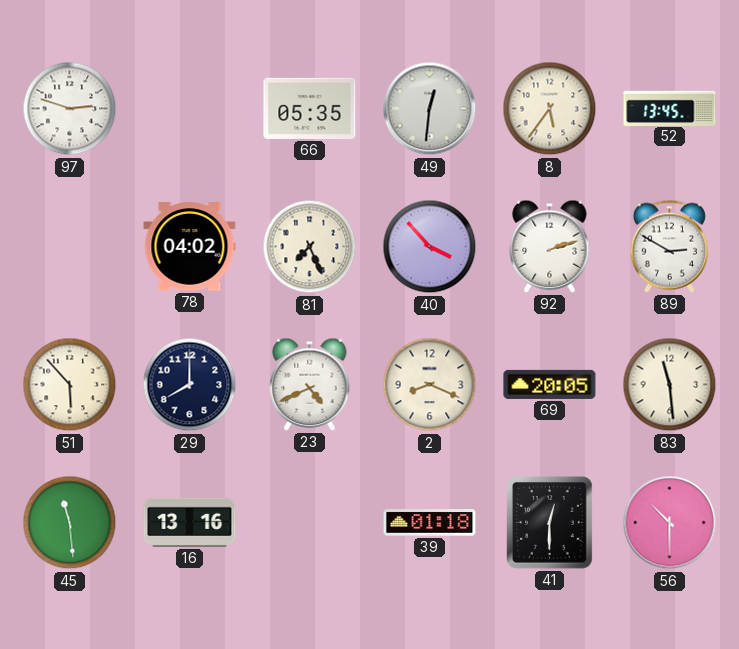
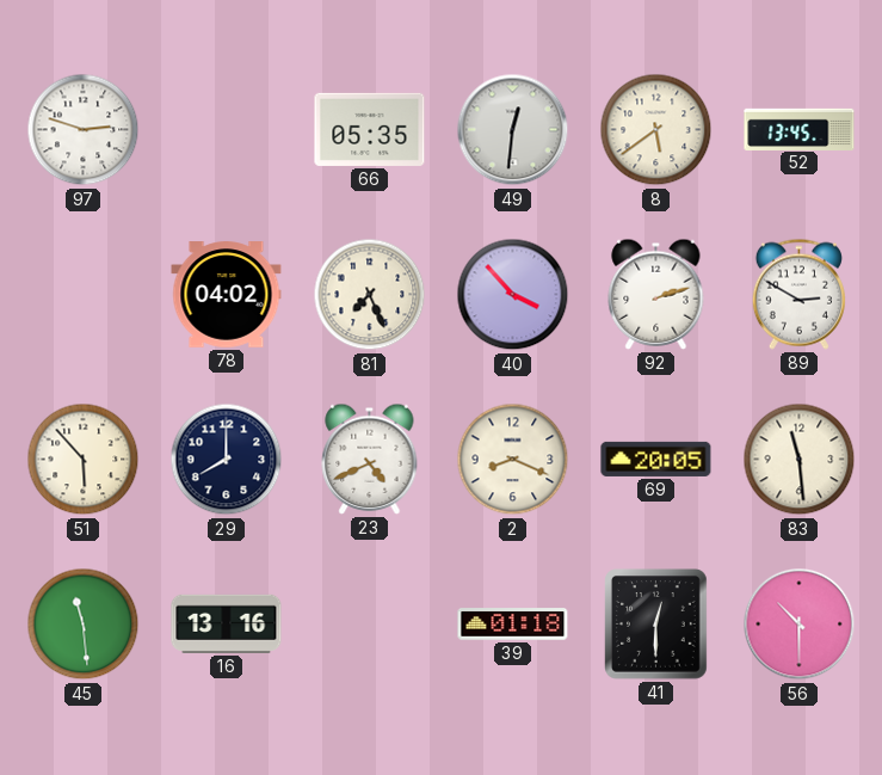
8: 5:36 -> 5:39 (656, 130)
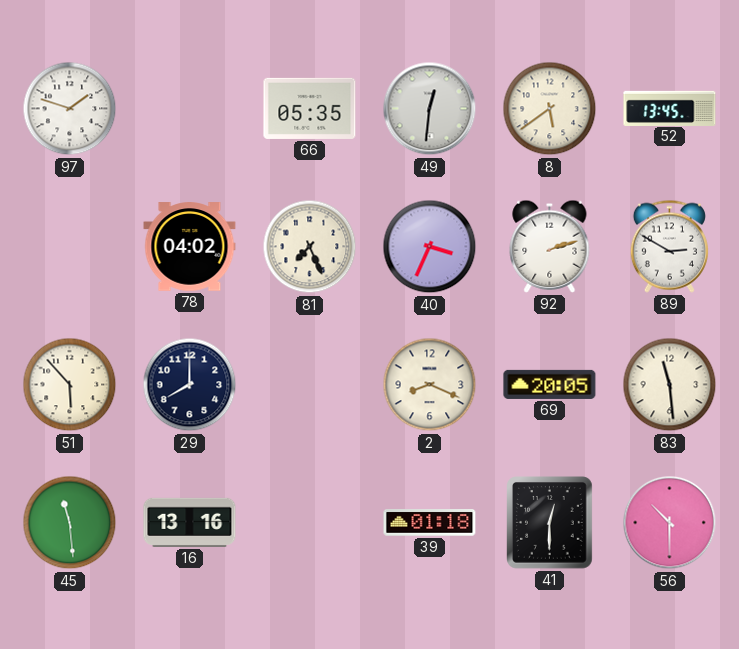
97: 2:48 -> 1:48 (70, 109)
40: 3:53 -> 3:34 (430, 247)
23: 4:41 -> none (370, 459)
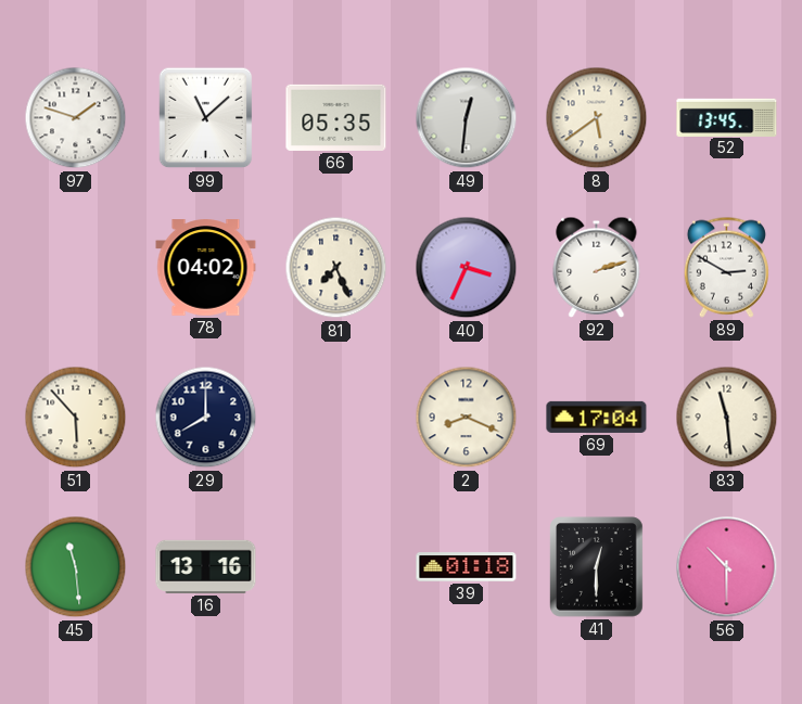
99: none -> 11:08 (206, 118)
69: 20:05 -> 17:04 (597, 417)
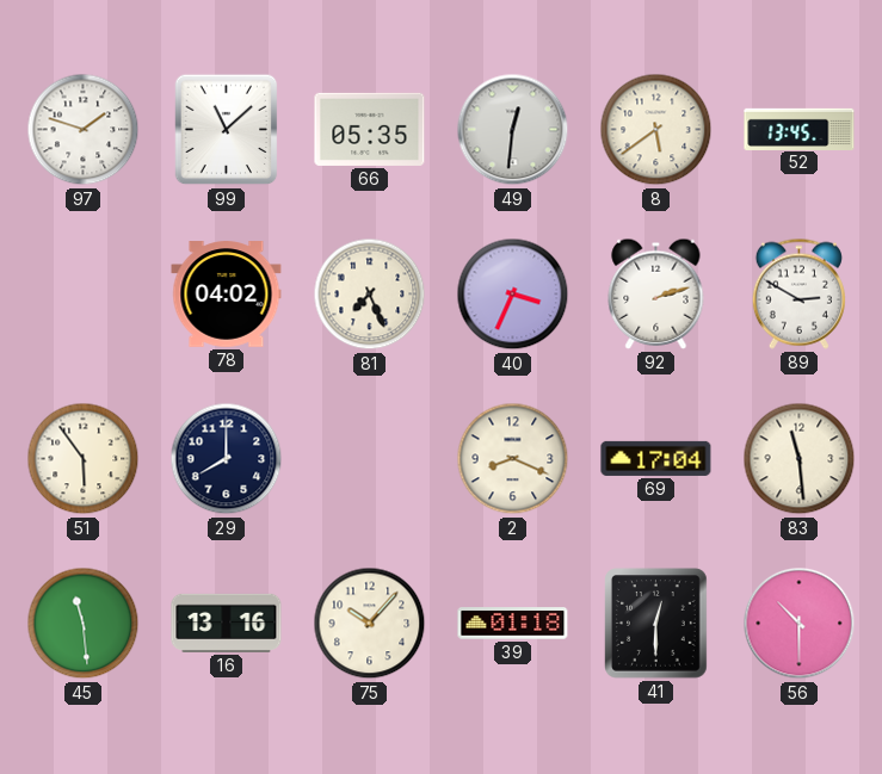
51: 5:53 -> 5:54 (84, 459)
75: none -> 10:07 (370, 624)
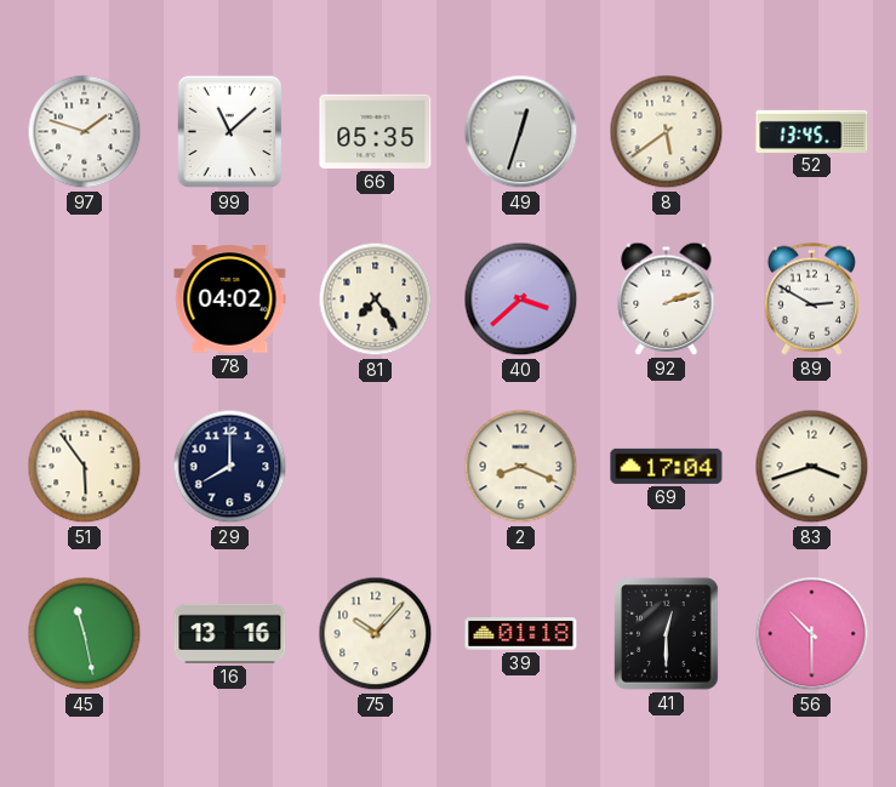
49: 12:31 -> 12:33 (521, 132)
81: 7:26 -> 7:24 (376, 300)
40: 3:34 -> 3:38 (521, 300)
83: 11:29 -> 3:42 (812, 467)
45: 11:29 -> 11:28 (85, 634)
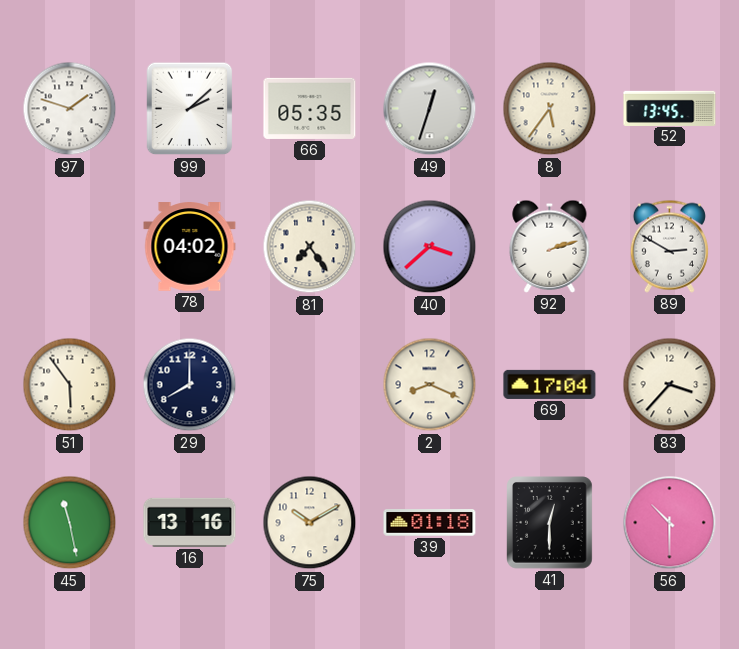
99: 11:08 -> 2:08 (190, 109)
8: 5:39 -> 5:36 (550, 109)
83: 3:42 -> 3:37 (670, 385)
75: 10:07 -> 10:10 (310, 523)
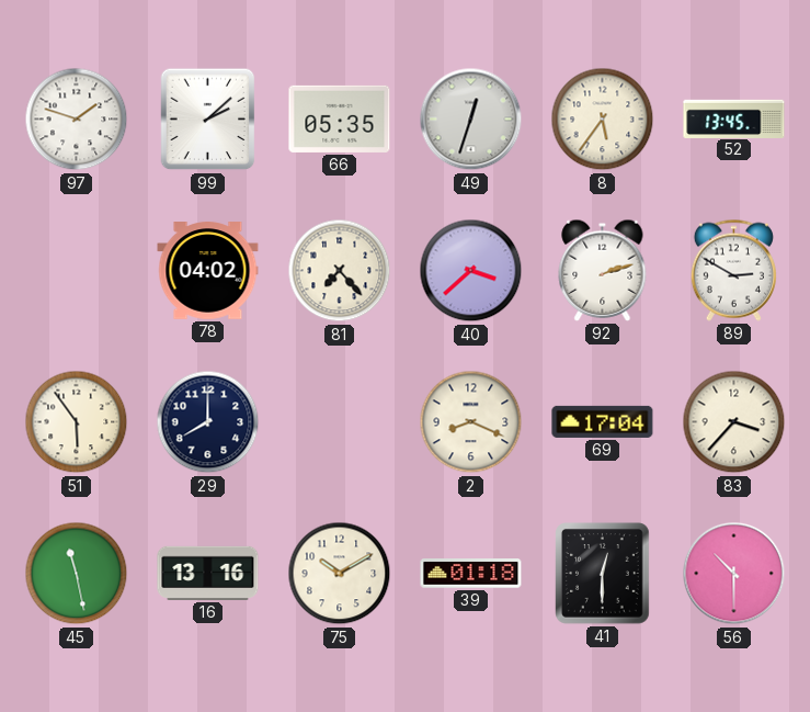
81: 7:24 -> 7:23 (340, 271)
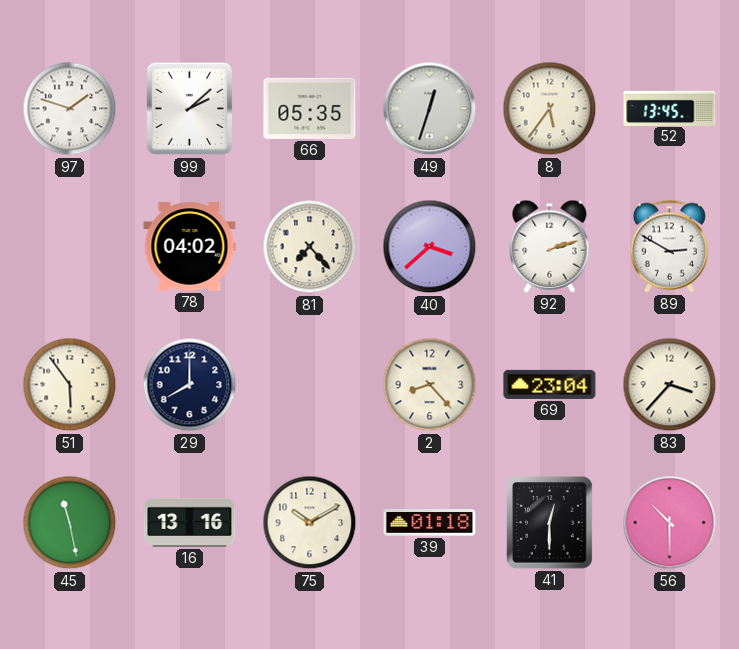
2: 8:19 -> 8:23 (430, 385)
69: 17:04 -> 23:04 (550, 384)
